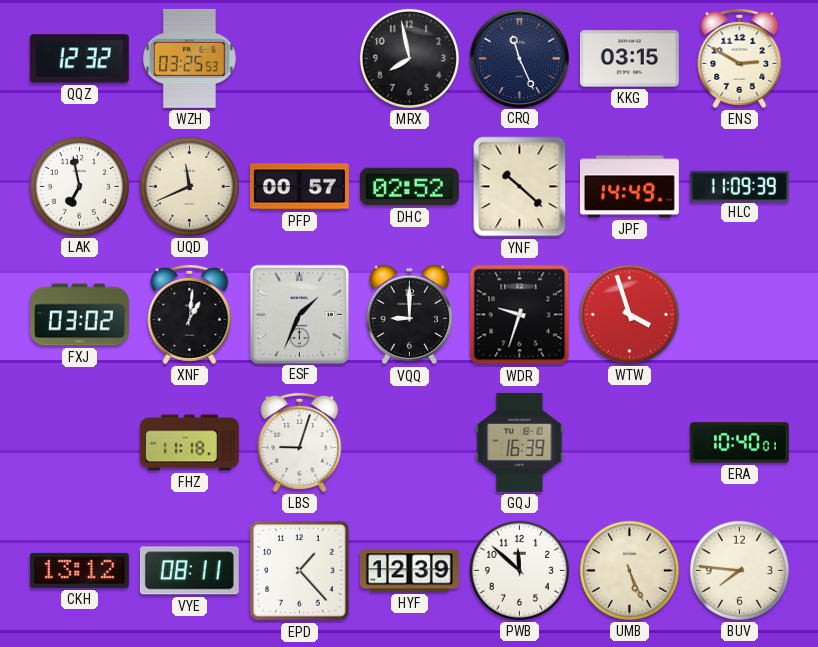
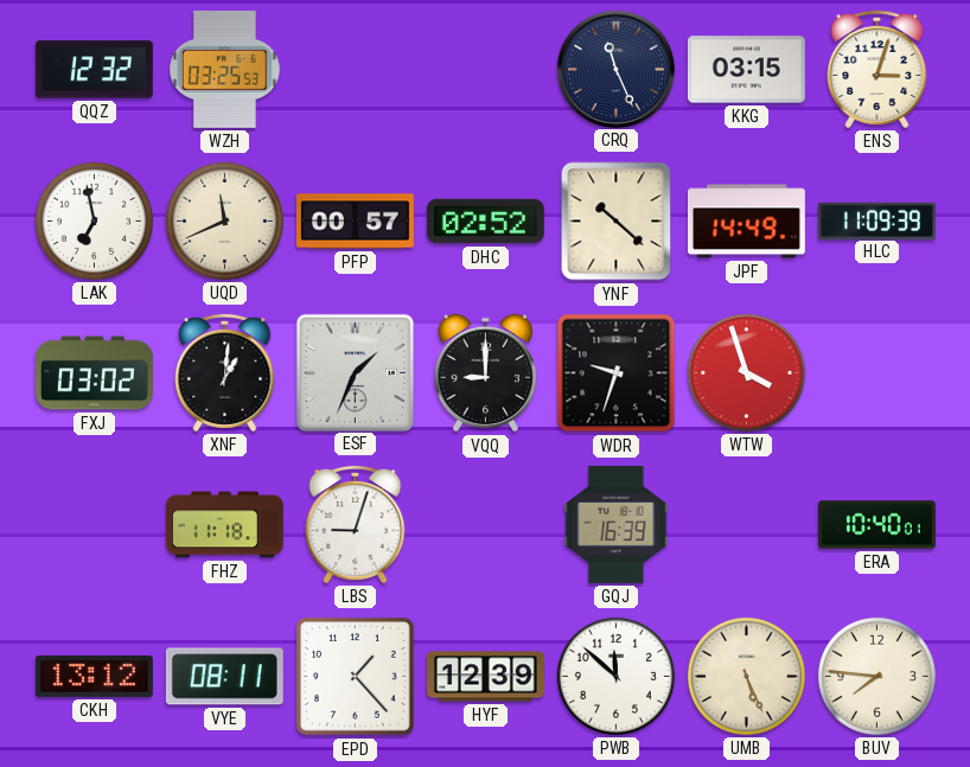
MRX: 7:58 -> none (409, 58)
ENS: 2:50 -> 3:03 (878, 69)
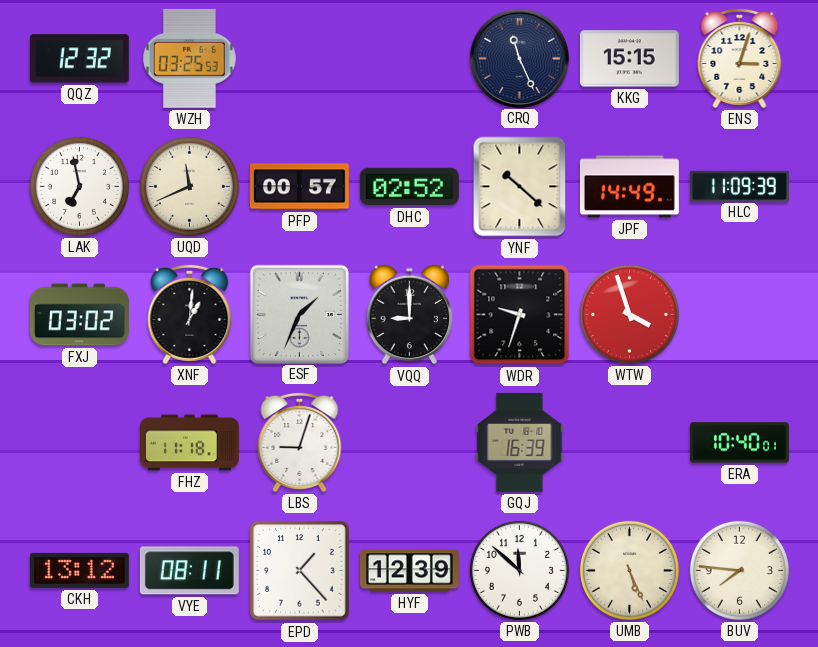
KKG: 03:15 -> 15:15 (629, 59)
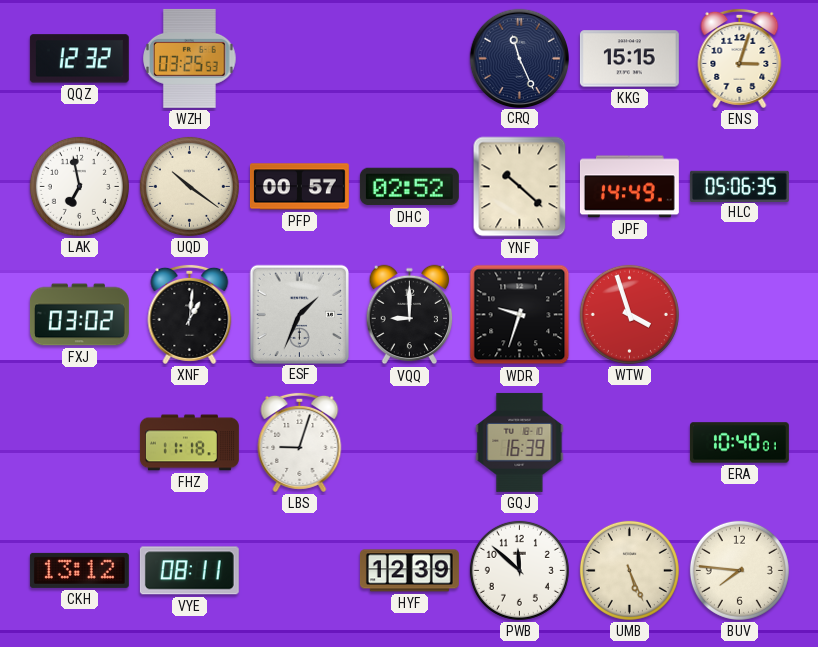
UQD: 11:41 -> 10:21 (189, 186)
HLC: 11:09 -> 05:06 (739, 186)
EPD: 1:23 -> none (300, 571)
